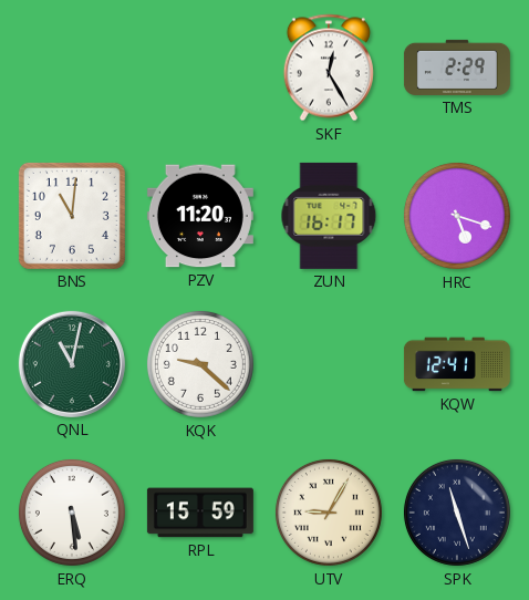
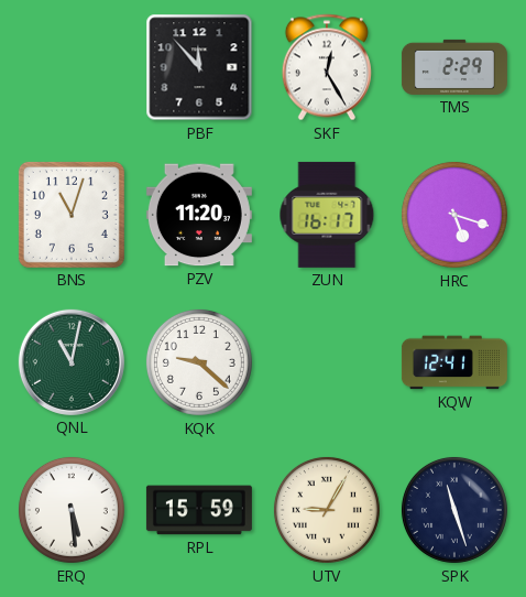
PBF: none -> 11:53 (199, 67)
BNS: 11:01 -> 11:03 (72, 215)
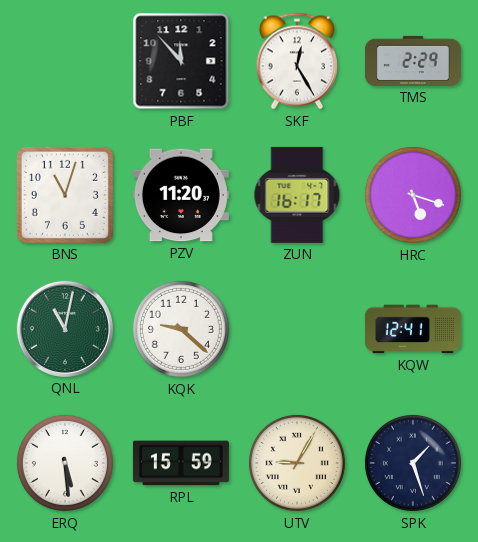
SPK: 11:27 -> 1:27 (413, 463)
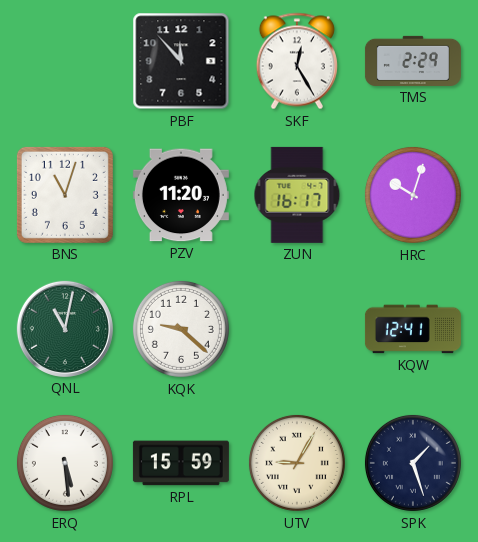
HRC: 5:18 -> 10:03 (413, 195)
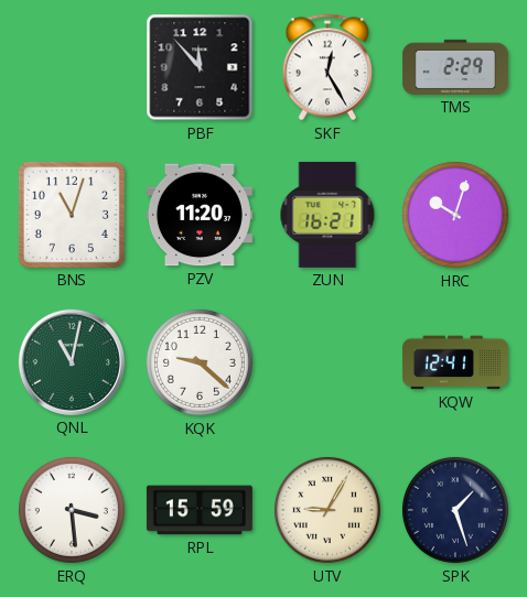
ZUN: 16:17 -> 16:21 (327, 215)
ERQ: 5:29 -> 3:29 (72, 510)
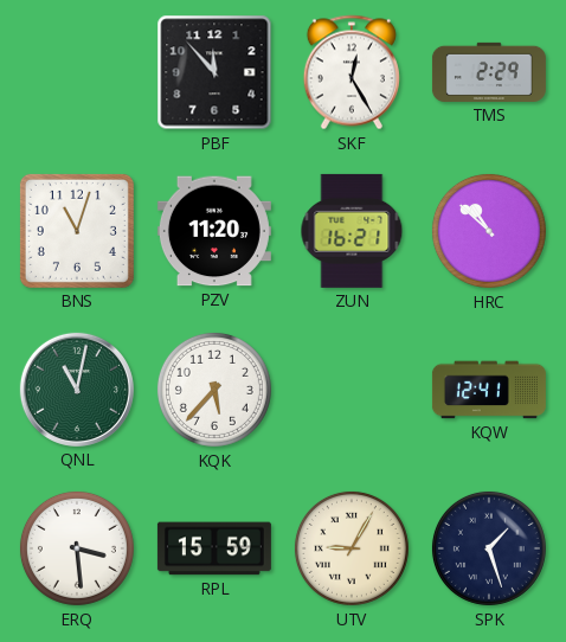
HRC: 10:03 -> 10:52 (489, 231)
KQK: 9:22 -> 5:37 (214, 390)
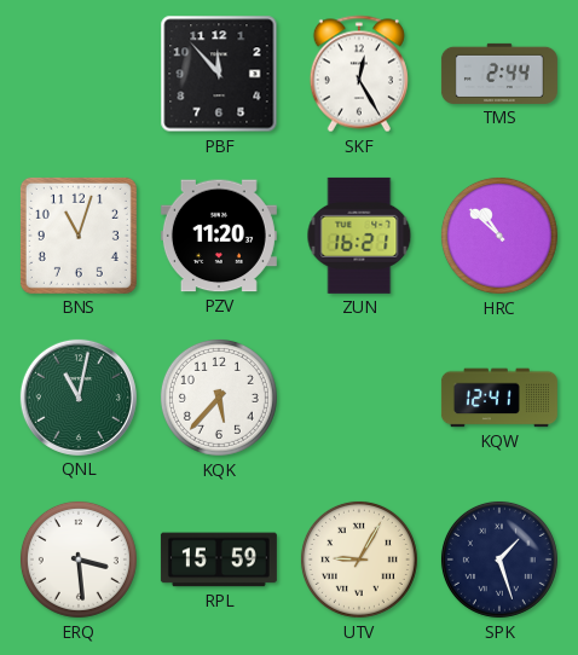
TMS: 2:29 -> 2:44 (499, 74)
